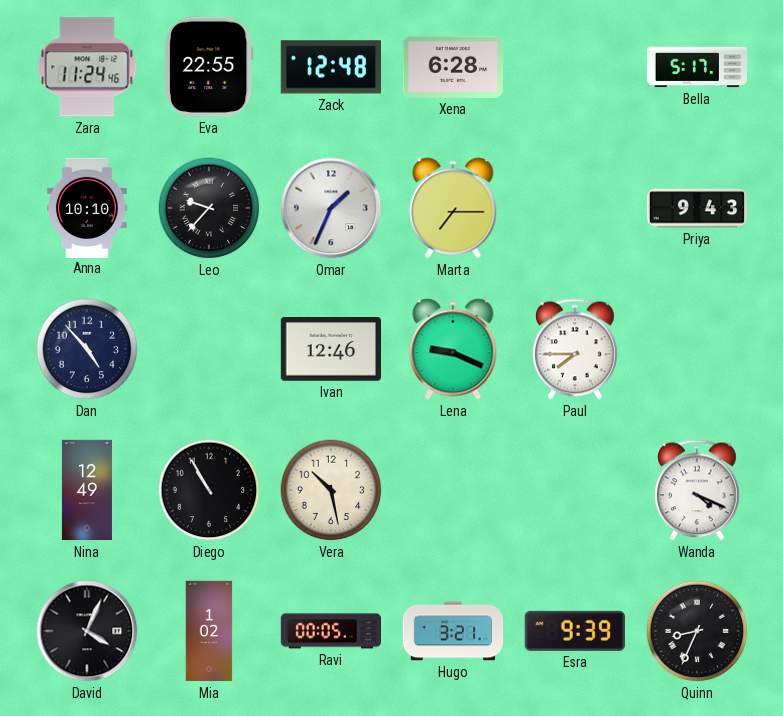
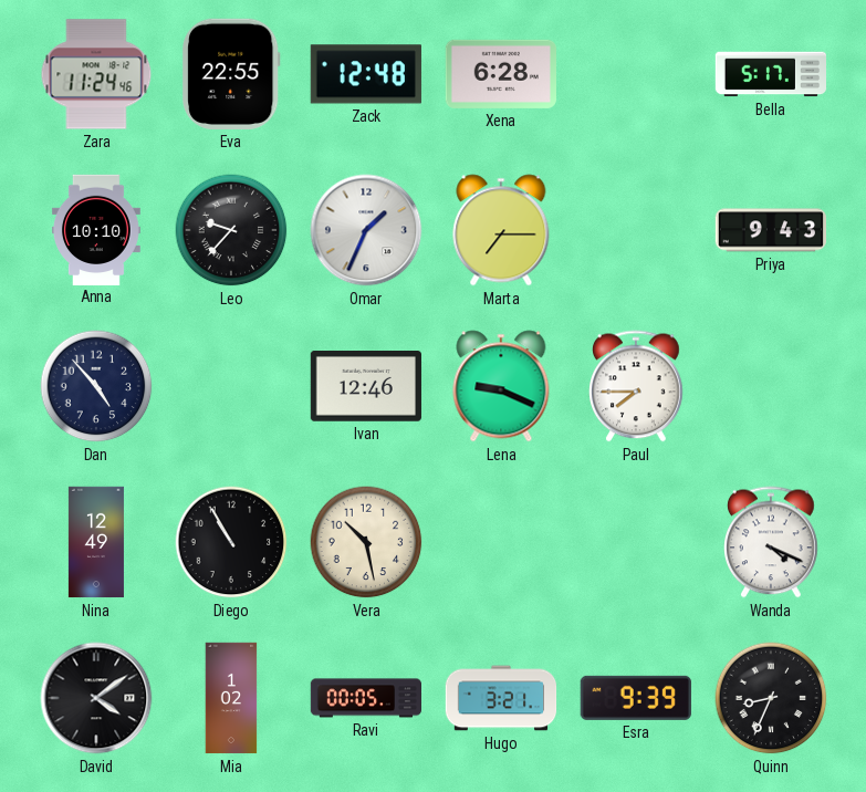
David: 4:04 -> 4:09 (96, 698)
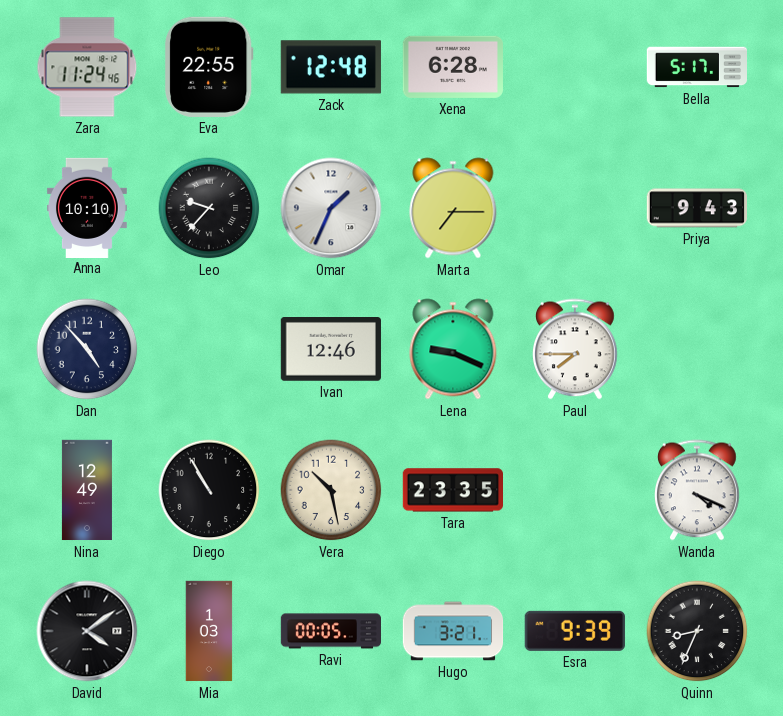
Tara: none -> 23:35 (452, 490)
Mia: 1:02 -> 1:03 (209, 631)
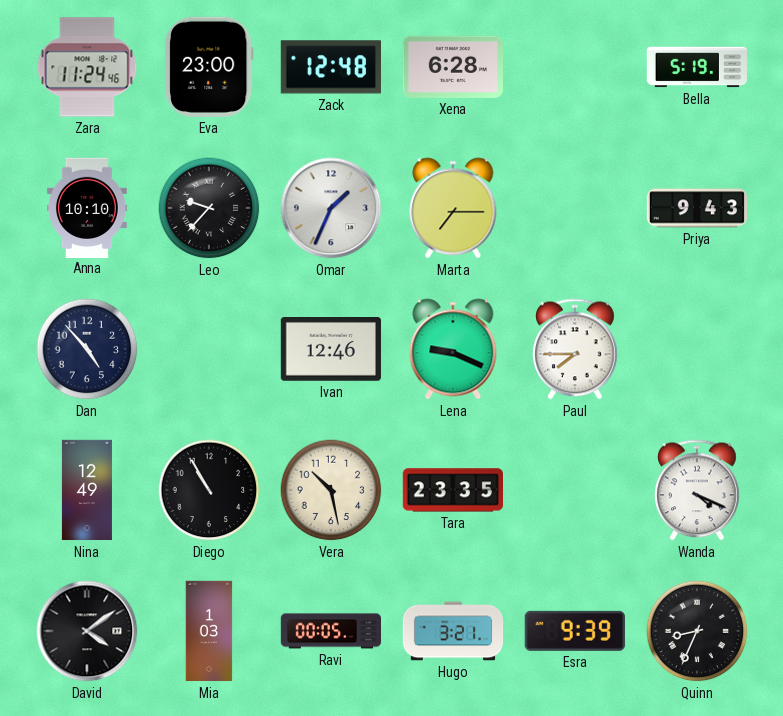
Eva: 22:55 -> 23:00 (210, 67)
Bella: 5:17 -> 5:19 (696, 67)
